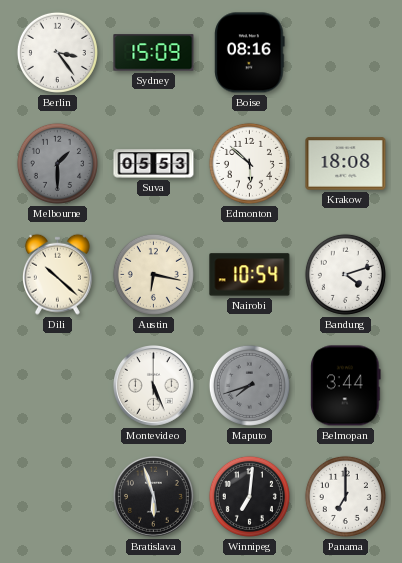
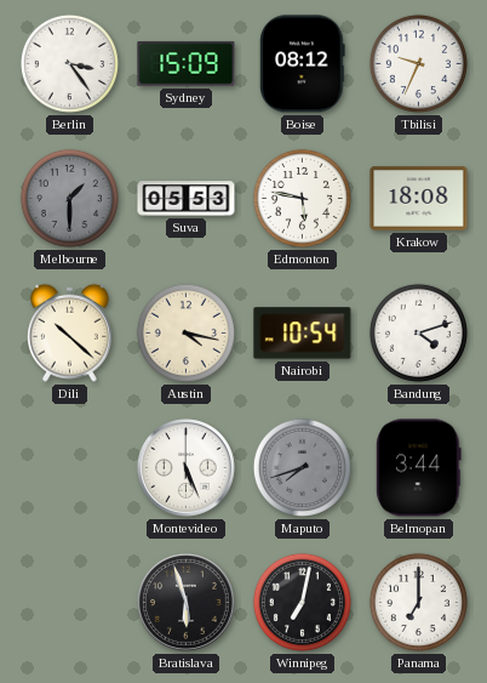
Boise: 08:16 -> 08:12 (303, 64)
Tbilisi: none -> 9:34 (418, 63)
Edmonton: 5:52 -> 5:47 (302, 198)
Austin: 6:17 -> 4:17 (185, 332)
Winnipeg: 7:01 -> 7:02 (302, 602)
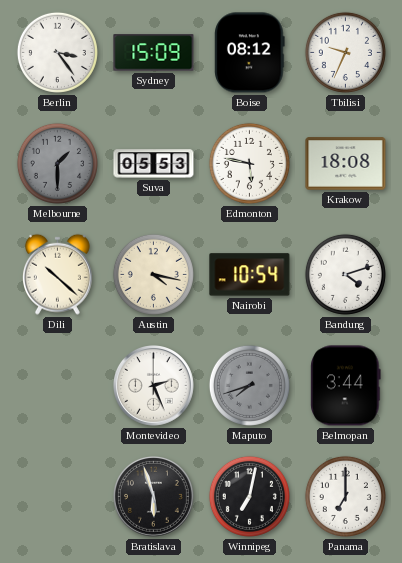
Montevideo: 5:26 -> 2:26 (154, 386)
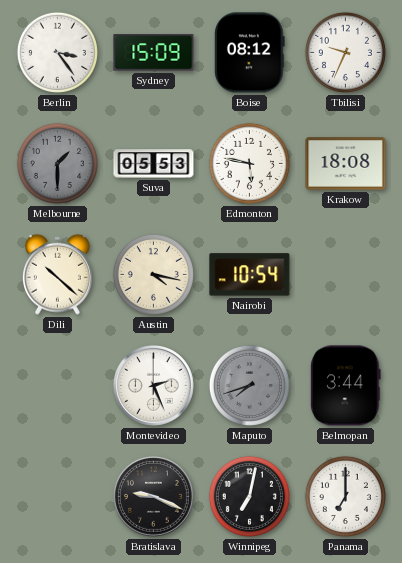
Bandung: 4:12 -> none (345, 274)
Bratislava: 5:57 -> 9:19 (154, 497)
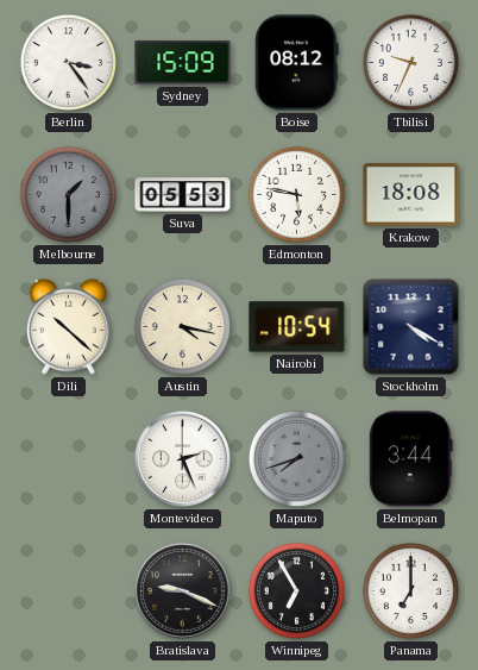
Stockholm: none -> 4:20 (411, 327)
Winnipeg: 7:02 -> 6:55 (296, 590)
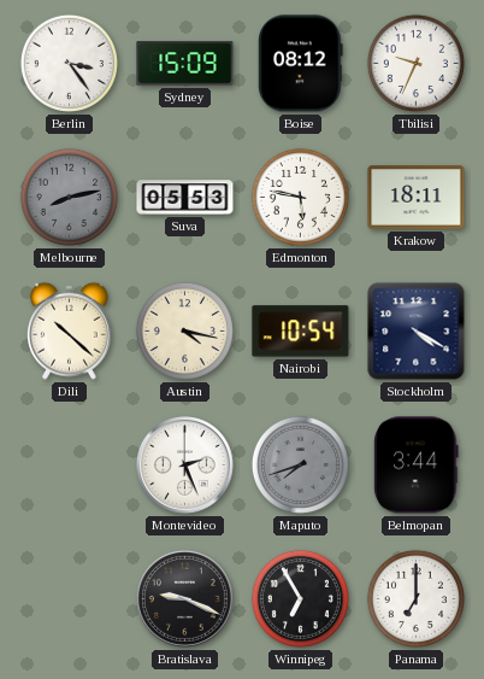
Melbourne: 1:30 -> 8:13 (69, 197)
Krakow: 18:08 -> 18:11 (417, 198)
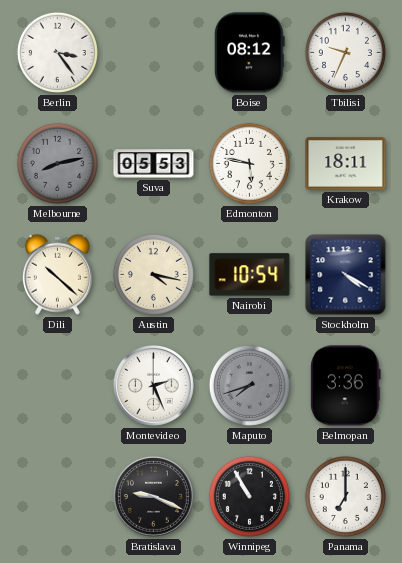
Sydney: 15:09 -> none (185, 64)
Belmopan: 3:44 -> 3:36 (346, 386)
Winnipeg: 6:55 -> 10:55 (249, 496)
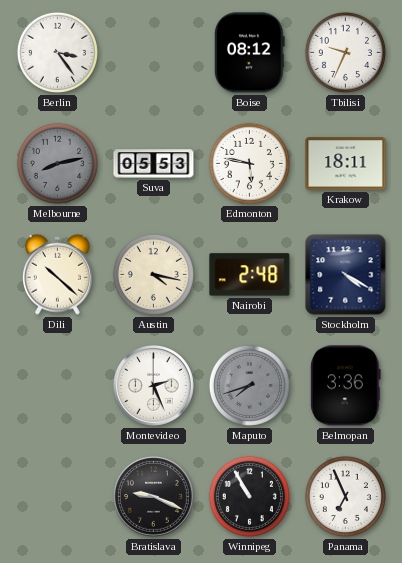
Nairobi: 10:54 -> 2:48 (250, 275)
Panama: 7:00 -> 6:56 (345, 496)
